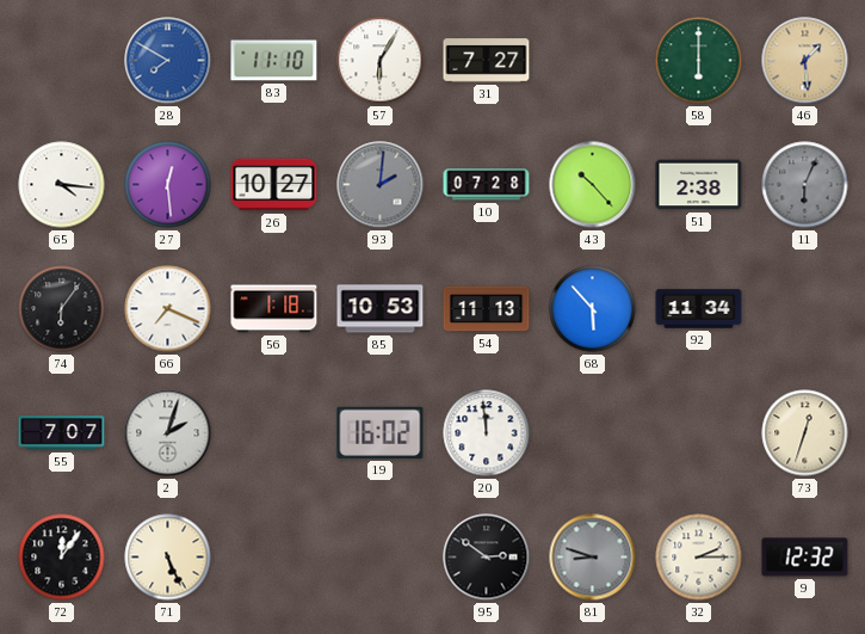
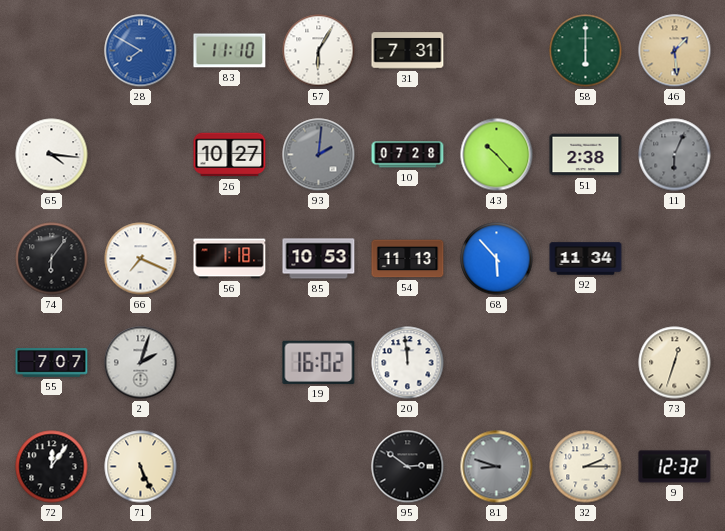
31: 7:27 -> 7:31 (408, 51)
27: 12:29 -> none (168, 185)
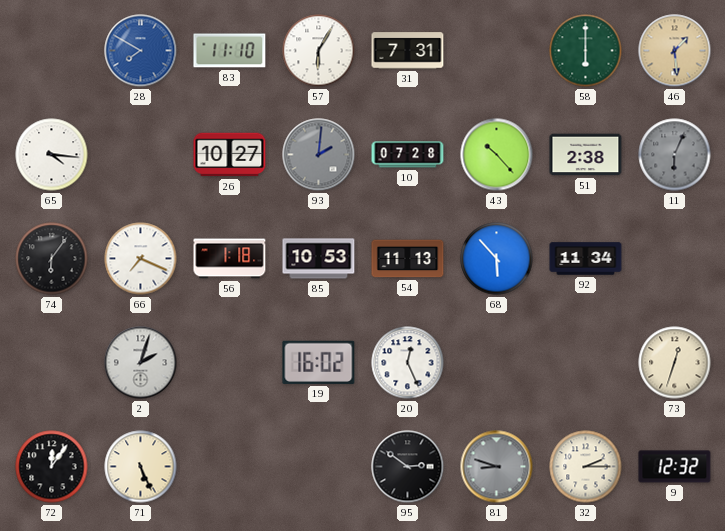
55: 7:07 -> none (52, 363)
20: 11:59 -> 12:26 (408, 363)
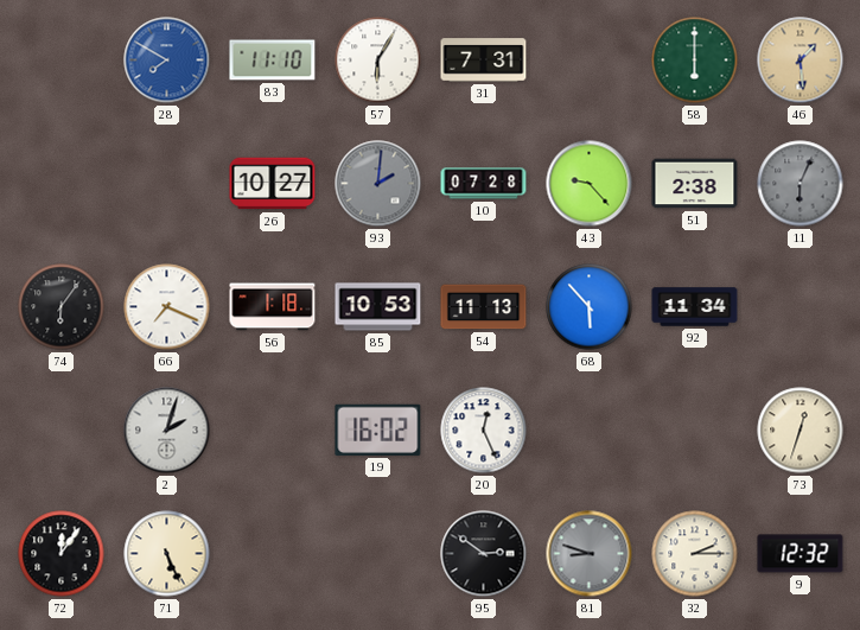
65: 4:16 -> none (52, 155)
43: 10:23 -> 9:23 (590, 184)
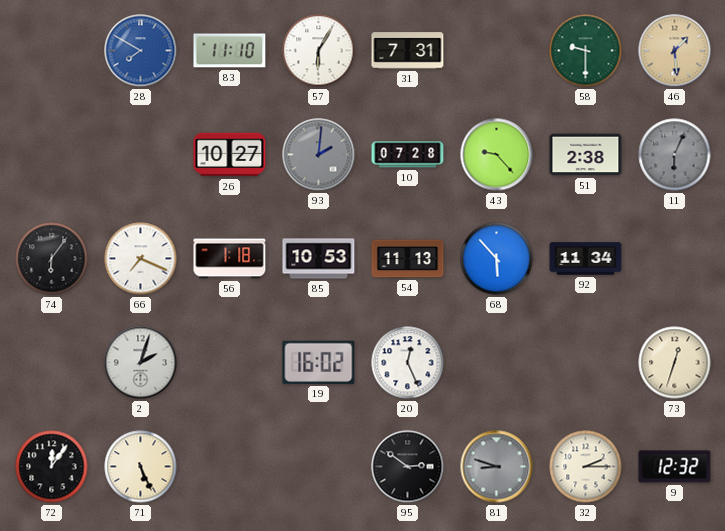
58: 6:00 -> 9:30 (586, 51)
